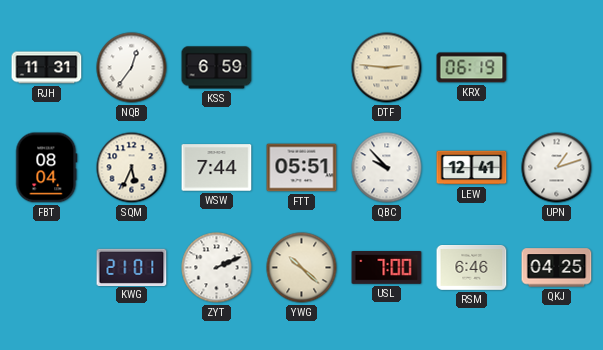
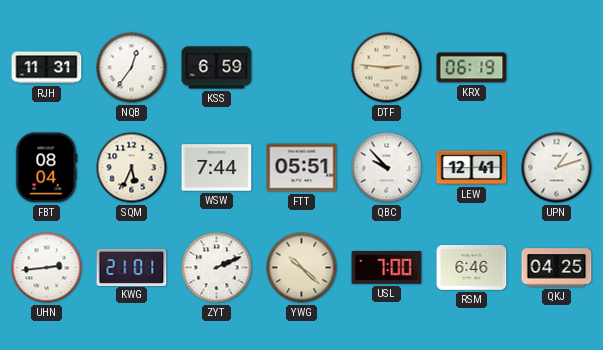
UHN: none -> 2:44 (47, 268)
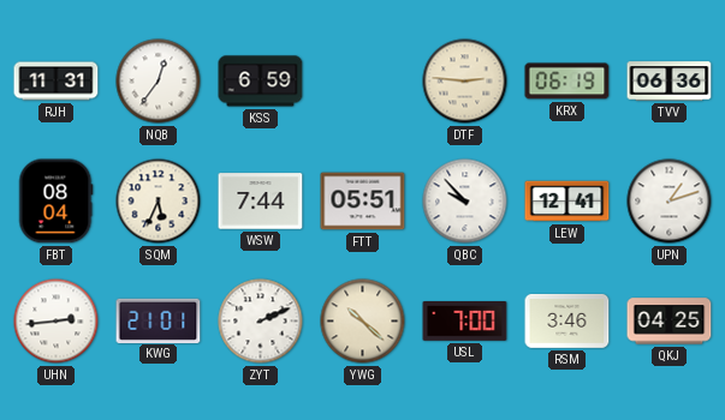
TVV: none -> 06:36 (670, 82)
RSM: 6:46 -> 3:46 (567, 322)
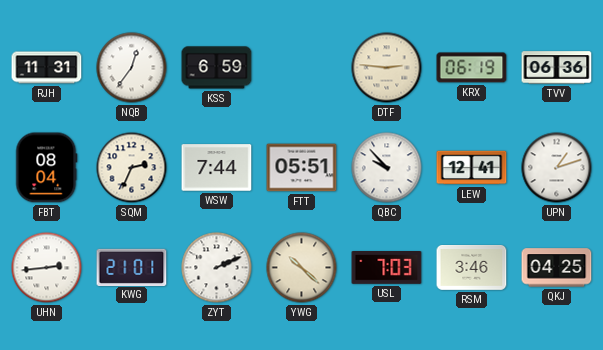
SQM: 5:34 -> 2:34 (132, 168)
USL: 7:00 -> 7:03 (387, 268)
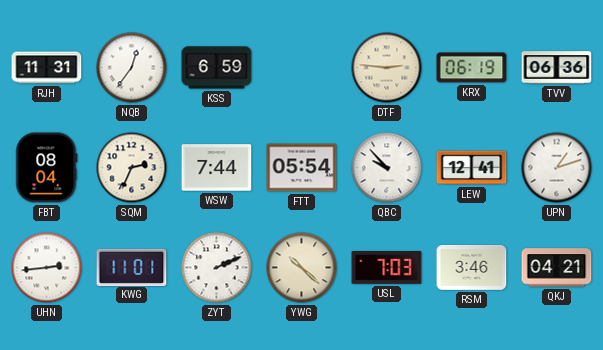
FTT: 05:51 -> 05:54 (302, 168)
KWG: 21:01 -> 11:01 (132, 267)
QKJ: 04:25 -> 04:21 (557, 268)
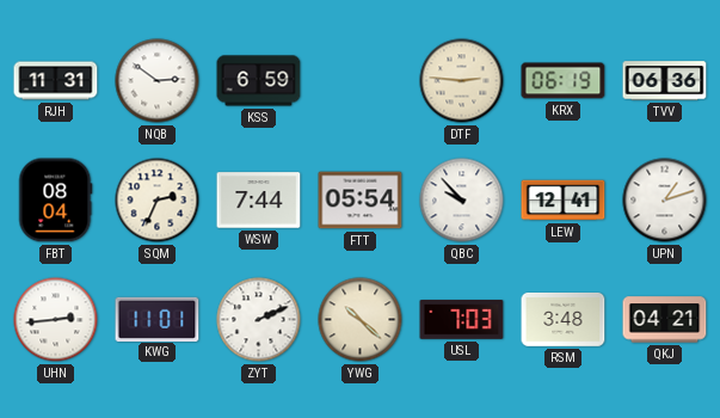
NQB: 12:36 -> 2:51 (158, 81)
RSM: 3:46 -> 3:48 (564, 320)
